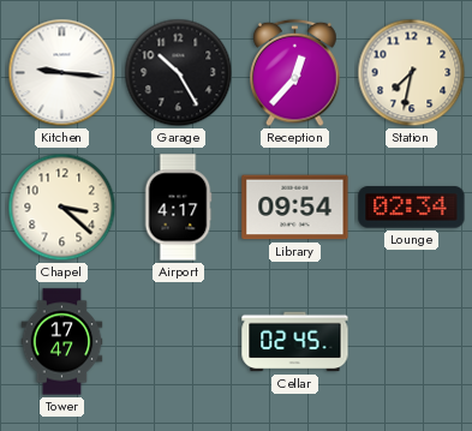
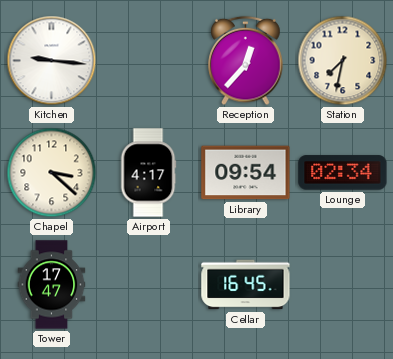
Garage: 10:25 -> none (179, 73)
Cellar: 02:45 -> 16:45 (246, 285)
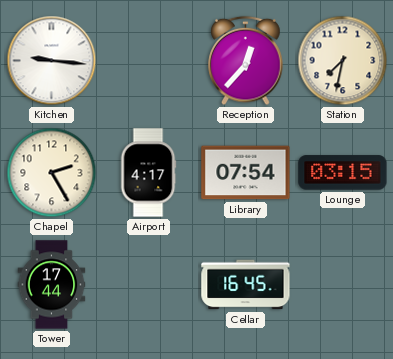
Chapel: 3:22 -> 2:25 (52, 173)
Library: 09:54 -> 07:54 (246, 173)
Lounge: 02:34 -> 03:15 (343, 173)
Tower: 17:47 -> 17:44 (52, 285)
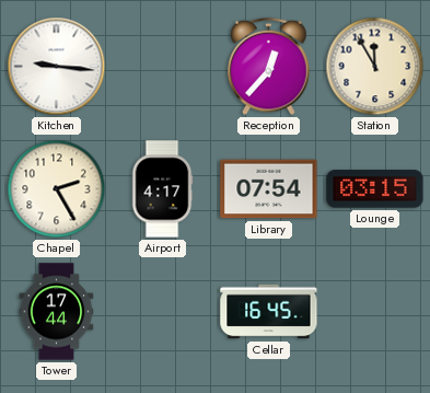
Station: 7:32 -> 11:55 (375, 67)
